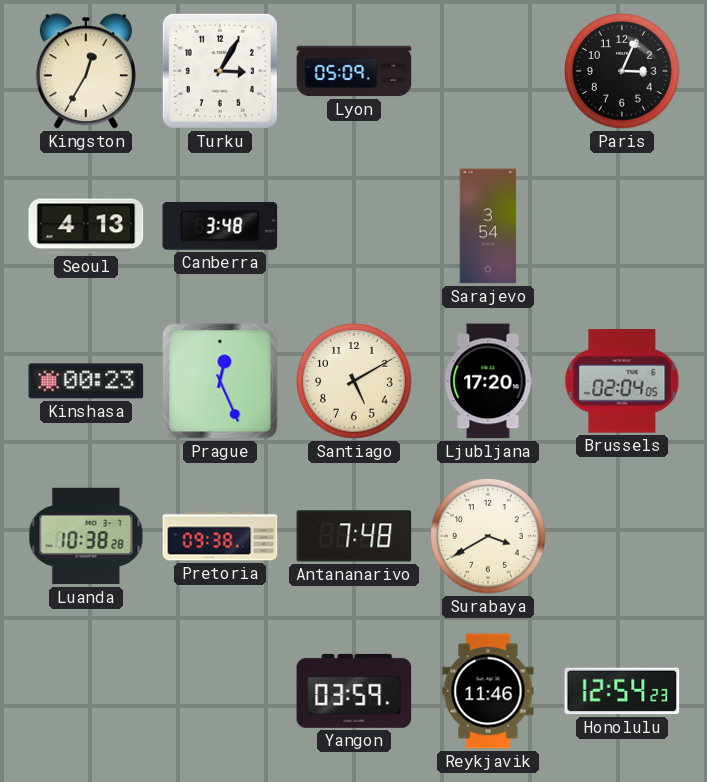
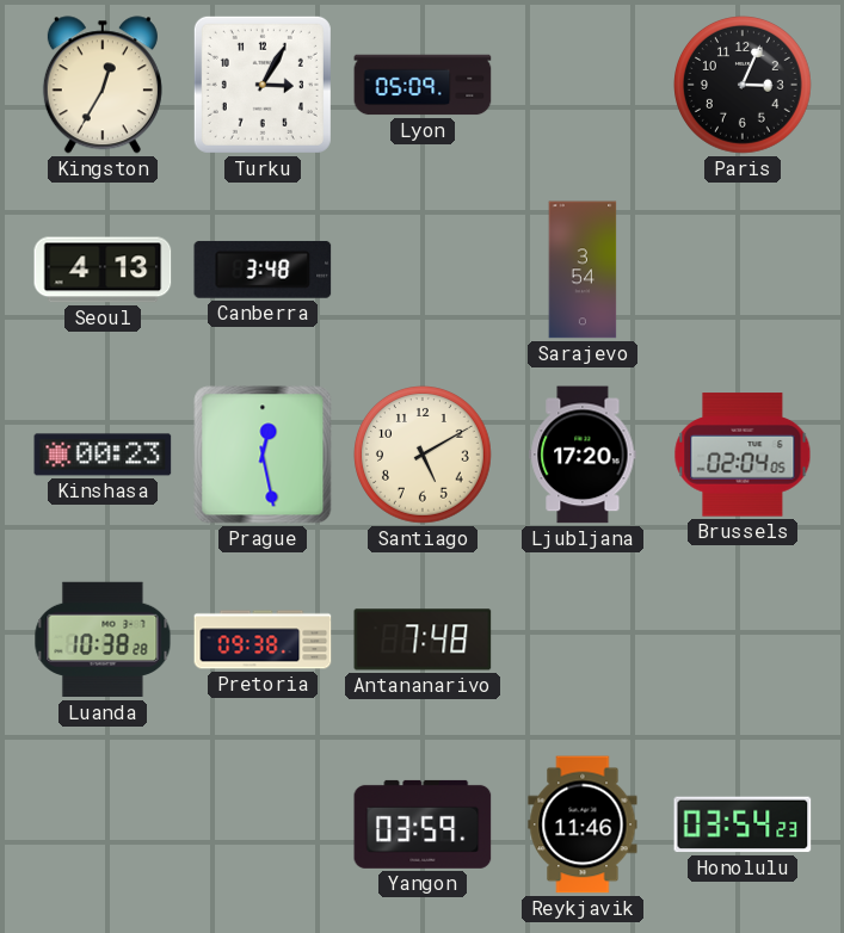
Prague: 12:26 -> 12:28 (263, 455)
Surabaya: 3:40 -> none (489, 537)
Honolulu: 12:54 -> 03:54 (743, 824)
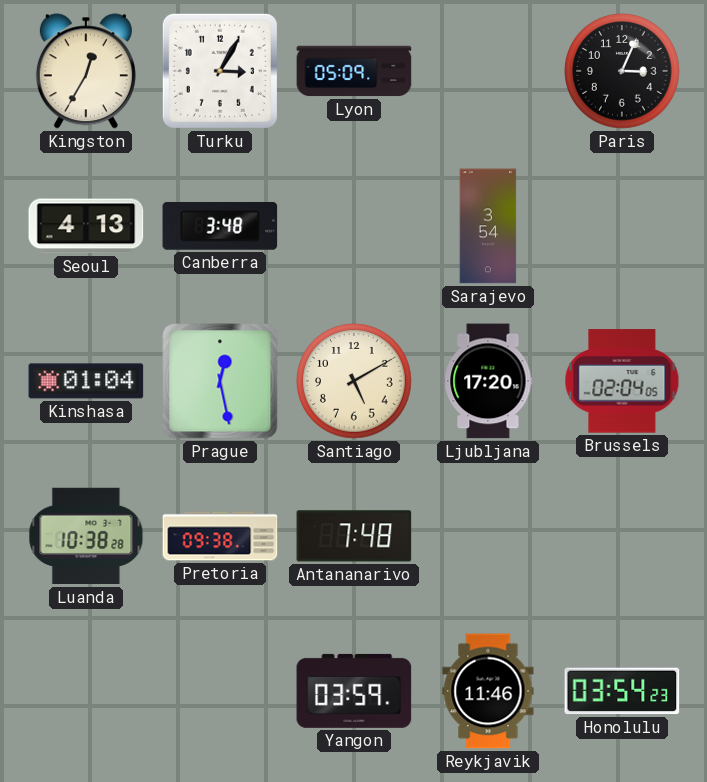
Kinshasa: 00:23 -> 01:04 (86, 381)
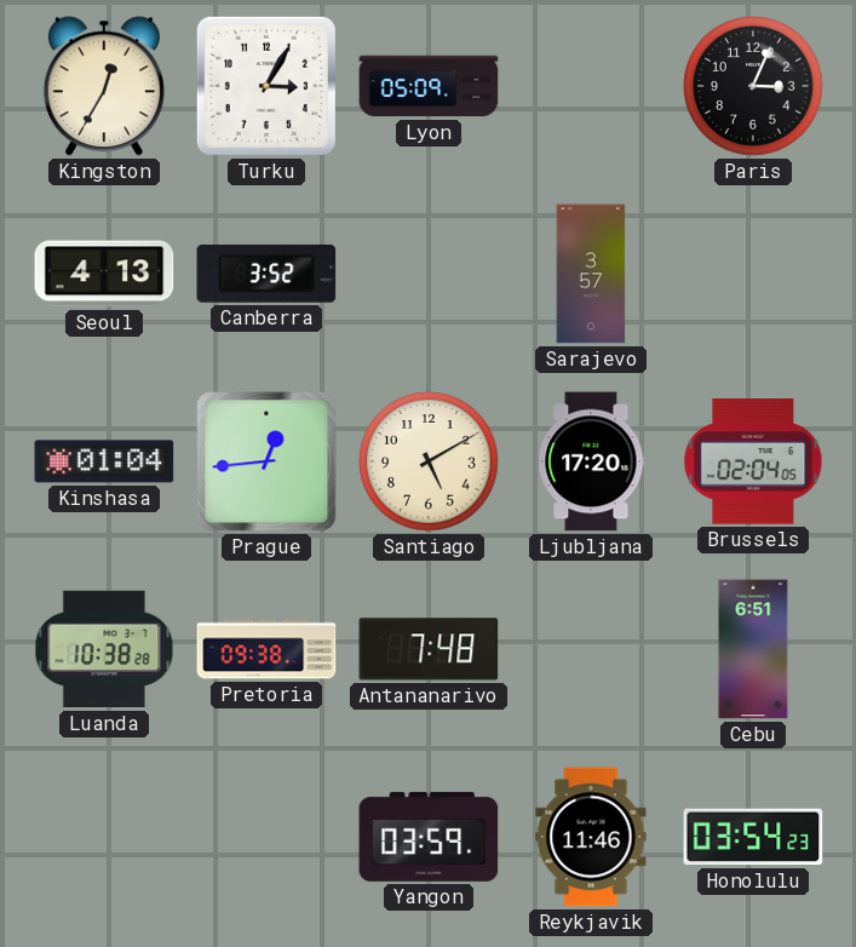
Canberra: 3:48 -> 3:52 (266, 274)
Sarajevo: 3:54 -> 3:57 (591, 274)
Prague: 12:28 -> 12:44 (266, 461)
Cebu: none -> 6:51 (753, 649)
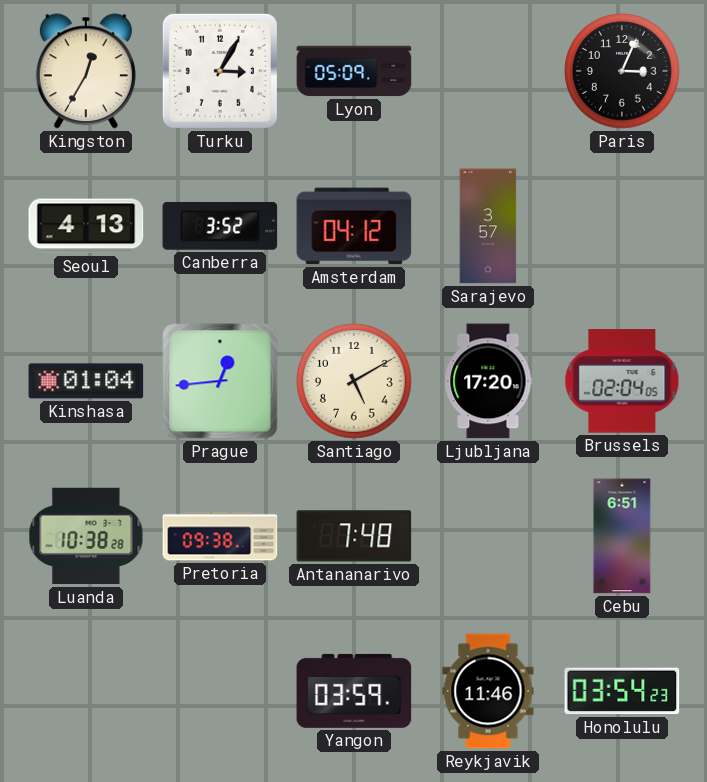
Amsterdam: none -> 04:12 (354, 226)
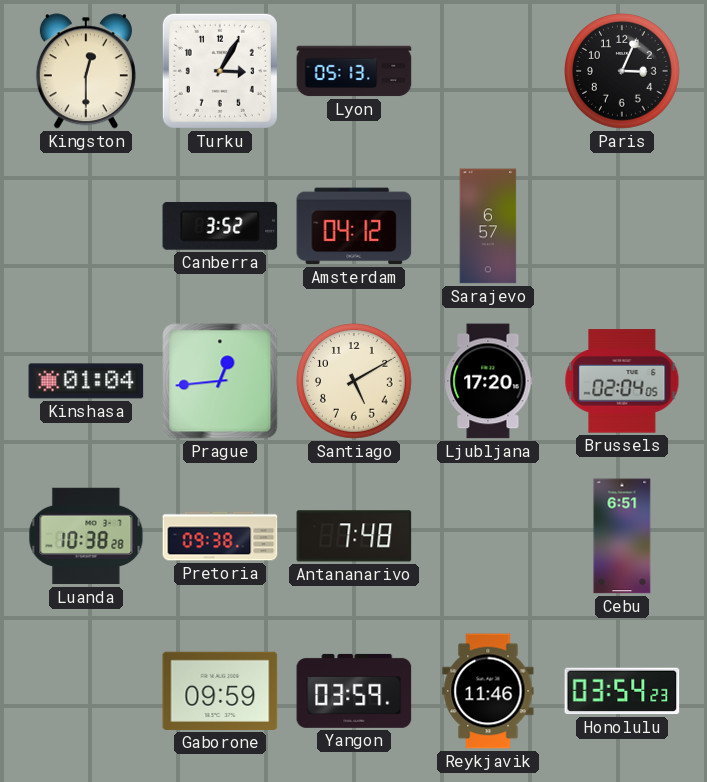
Kingston: 12:35 -> 12:30 (86, 71)
Lyon: 05:09 -> 05:13 (354, 71)
Seoul: 4:13 -> none (86, 226)
Sarajevo: 3:57 -> 6:57 (488, 226)
Gaborone: none -> 09:59 (220, 691)
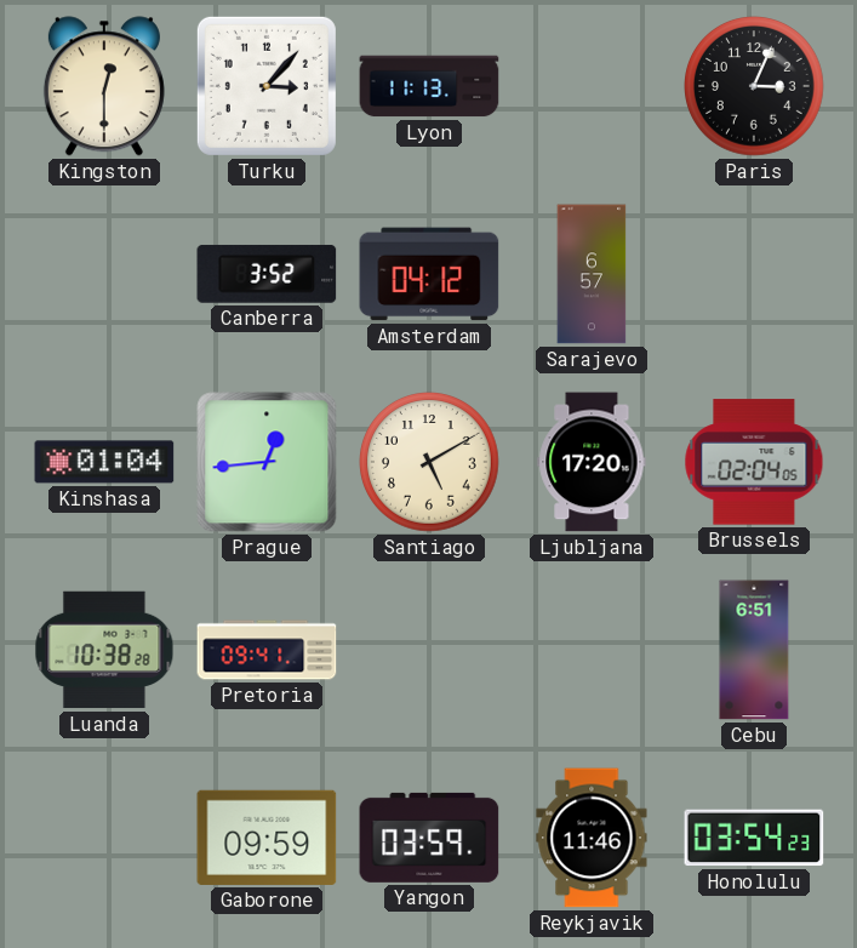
Turku: 3:05 -> 3:07 (267, 86)
Lyon: 05:13 -> 11:13 (429, 86)
Pretoria: 09:38 -> 09:41 (267, 650)
Antananarivo: 7:48 -> none (354, 536)
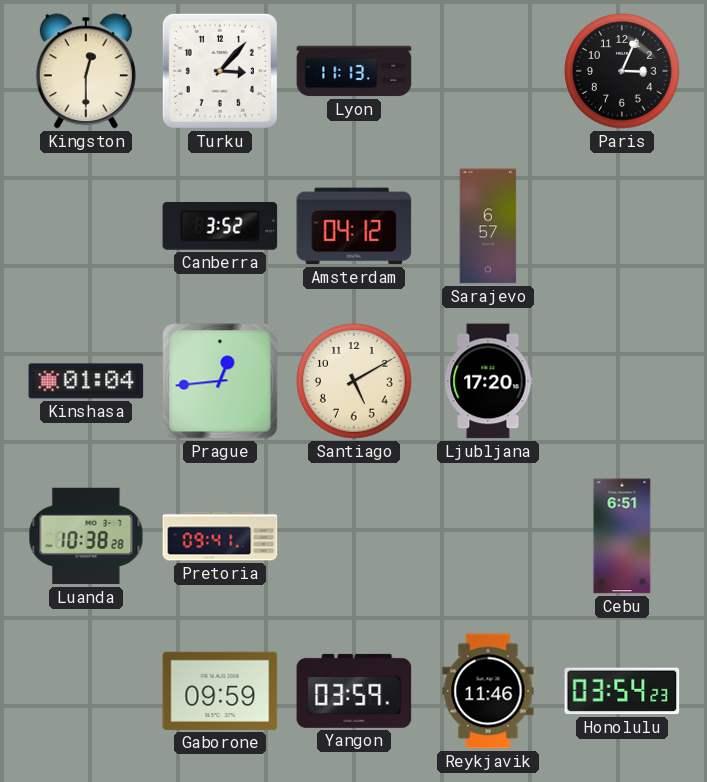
Brussels: 02:04 -> none (754, 462)
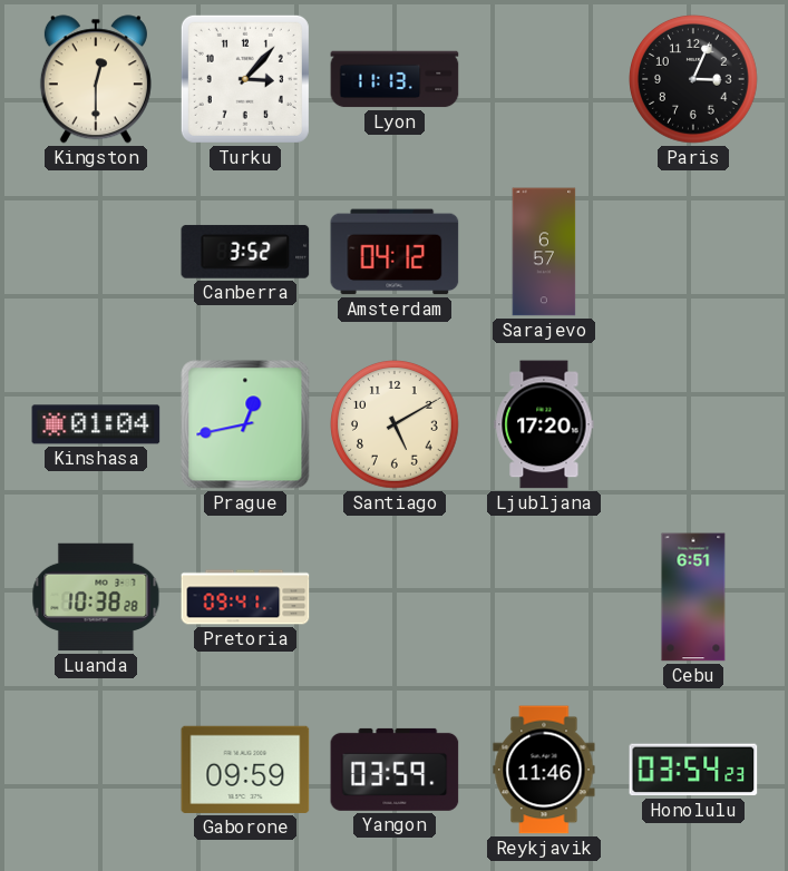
Prague: 12:44 -> 12:43 (245, 424)
